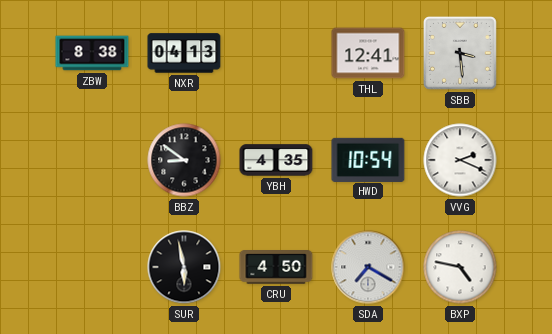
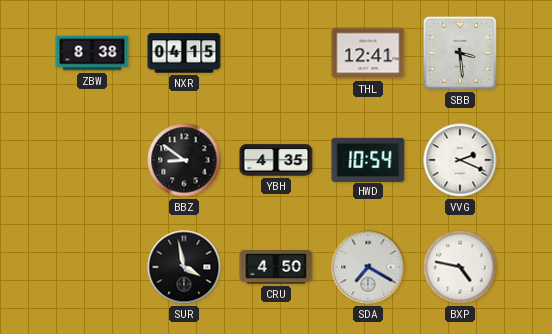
NXR: 04:13 -> 04:15 (184, 53)
SUR: 5:58 -> 3:58 (184, 267)
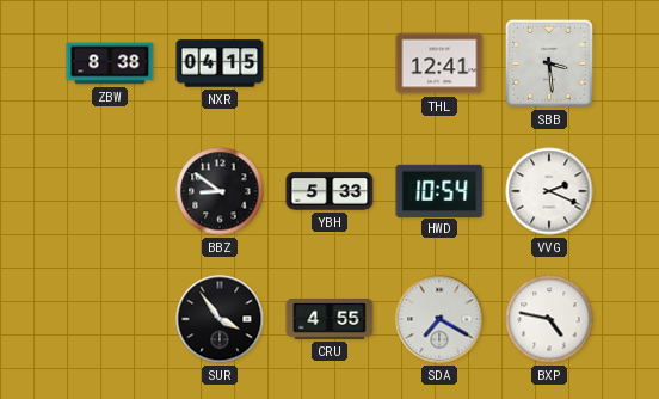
YBH: 4:35 -> 5:33 (329, 191)
SUR: 3:58 -> 3:54 (220, 319)
CRU: 4:50 -> 4:55 (329, 320)
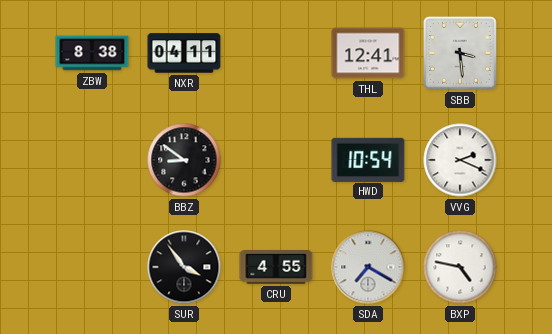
NXR: 04:15 -> 04:11 (184, 53)
YBH: 5:33 -> none (329, 191)
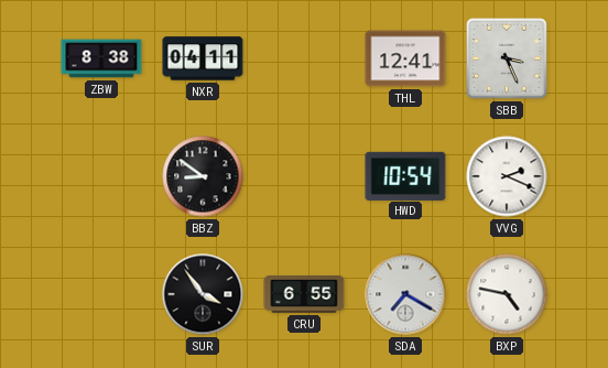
SBB: 3:29 -> 3:26 (508, 59)
CRU: 4:55 -> 6:55 (304, 295)
